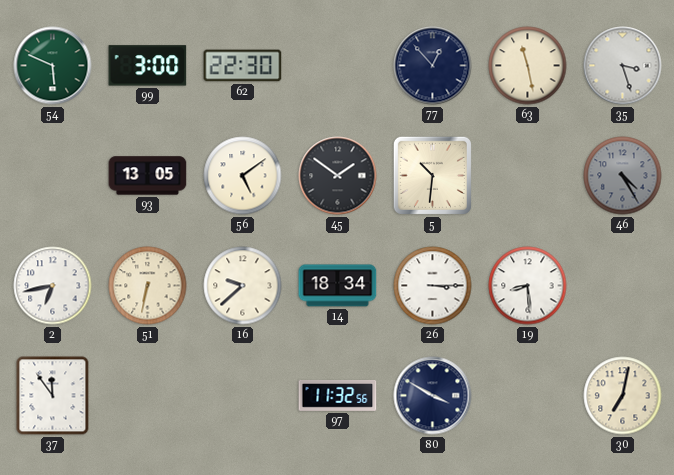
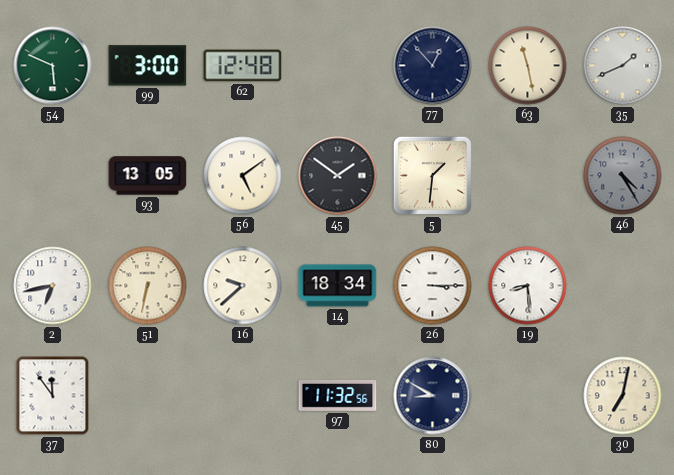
62: 22:30 -> 12:48 (243, 66)
35: 3:27 -> 1:41 (623, 66)
5: 10:31 -> 1:31 (432, 175)
80: 3:50 -> 8:50 (433, 396)
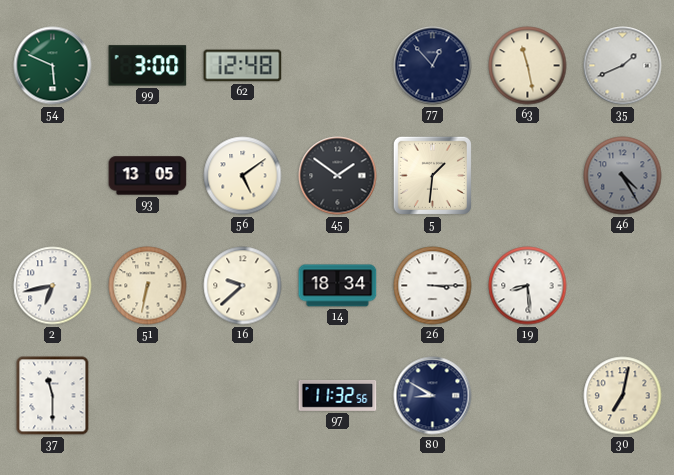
37: 11:54 -> 11:30 (53, 396)
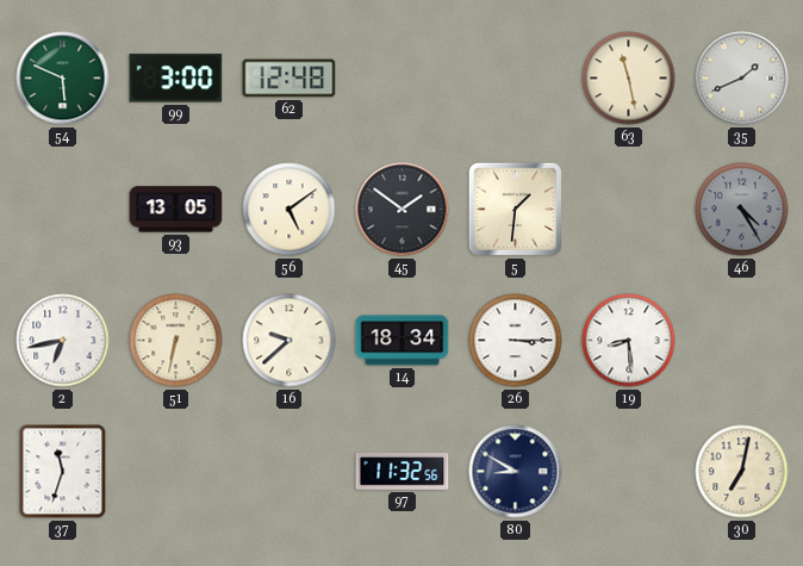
77: 12:53 -> none (433, 66)
37: 11:30 -> 11:33 (63, 472)
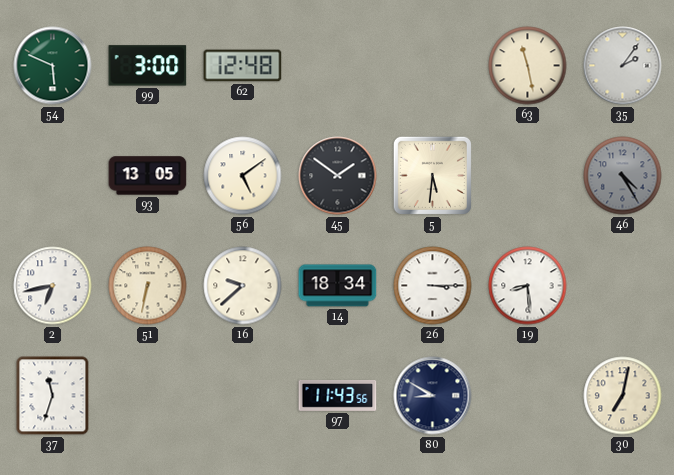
35: 1:41 -> 2:06 (623, 66)
5: 1:31 -> 5:31 (432, 175)
97: 11:32 -> 11:43 (338, 396)
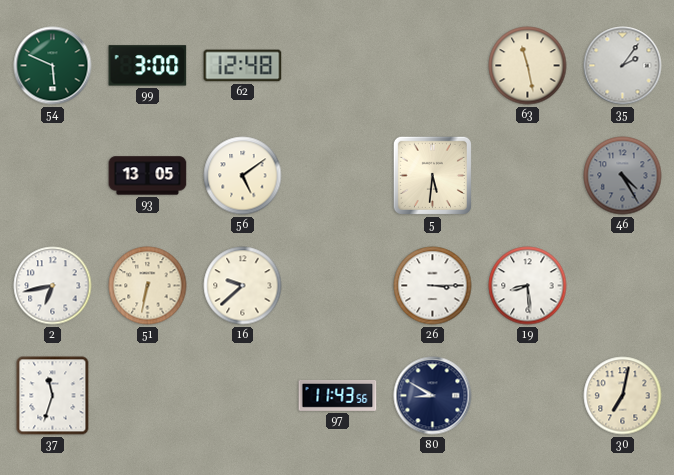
45: 1:51 -> none (338, 176)
14: 18:34 -> none (338, 286)
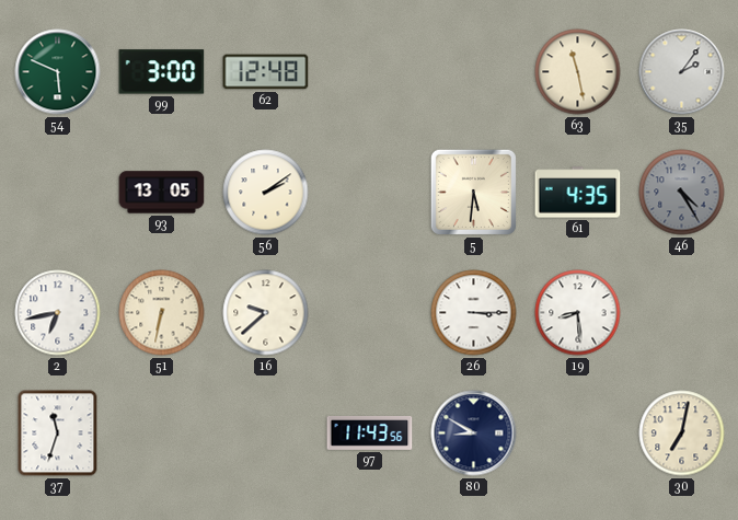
56: 5:09 -> 2:09 (266, 193)
61: none -> 4:35 (578, 193)
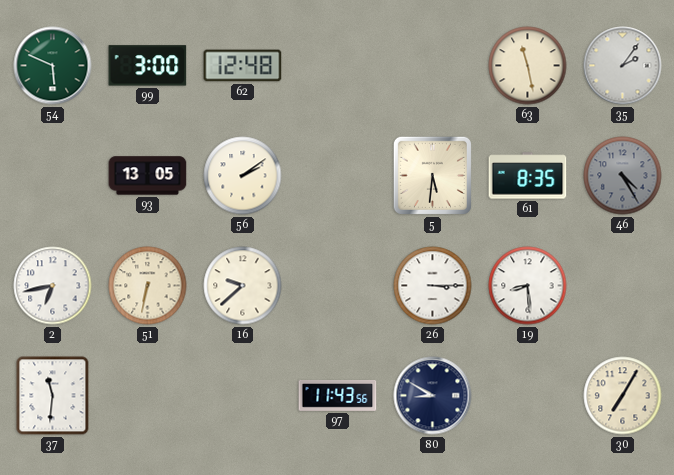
61: 4:35 -> 8:35 (528, 176)
37: 11:33 -> 11:31 (53, 396)
30: 7:02 -> 7:05 (623, 396)
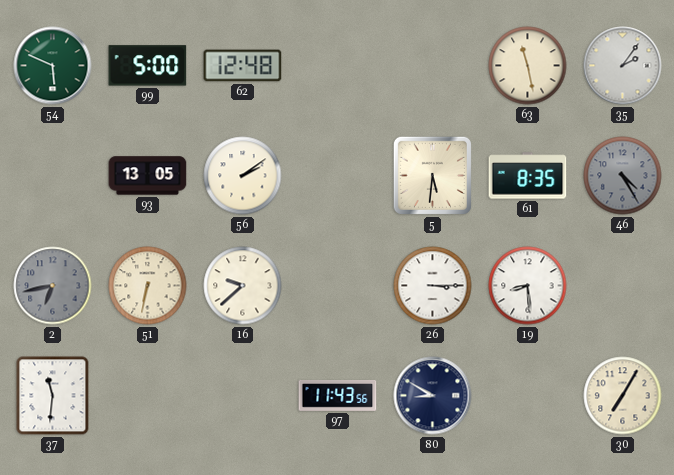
99: 3:00 -> 5:00 (148, 66)
2 dial: white -> grey (53, 286)
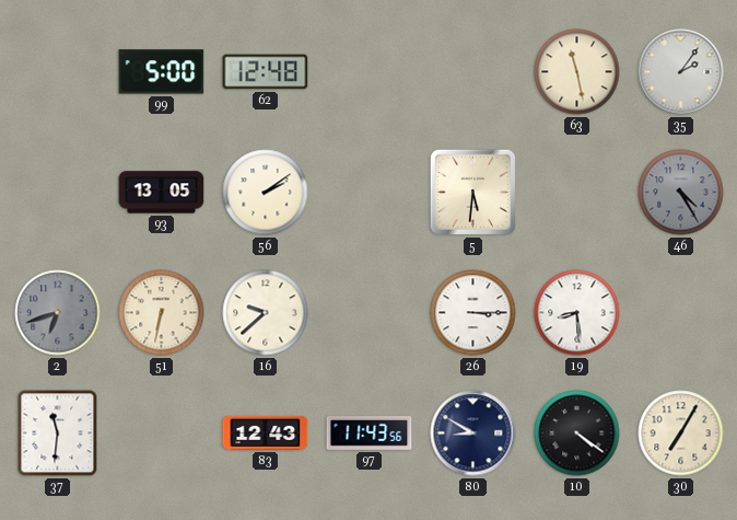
54: 5:49 -> none (53, 66)
61: 8:35 -> none (528, 176)
2: 6:43 -> 6:42 (58, 313)
83: none -> 12:43 (266, 432)
10: none -> 4:21 (577, 434)
